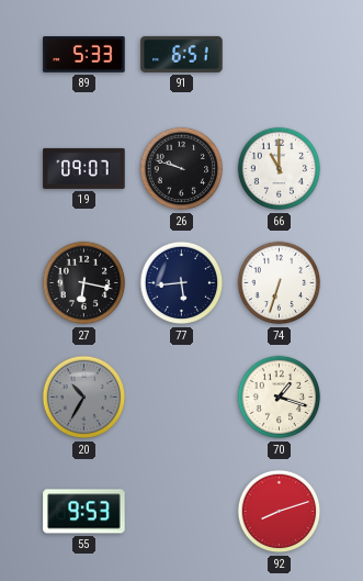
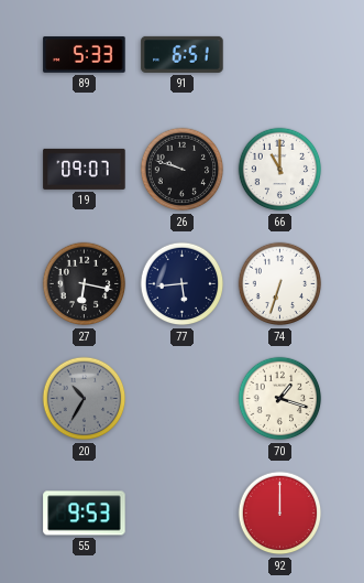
92: 8:12 -> 12:00 (280, 514)
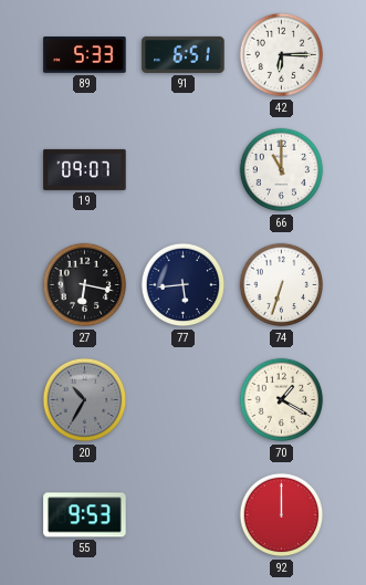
42: none -> 6:15 (282, 55)
26: 9:48 -> none (183, 170)
70: 1:18 -> 1:20 (282, 400)
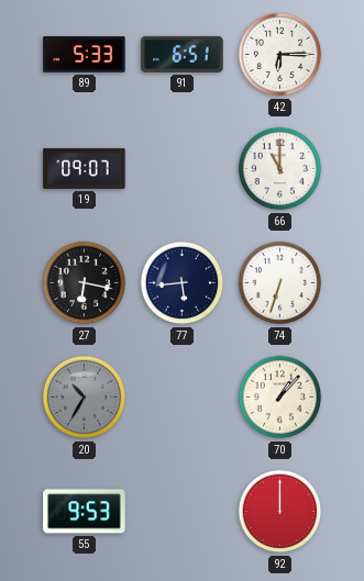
70: 1:20 -> 1:07 (280, 398)
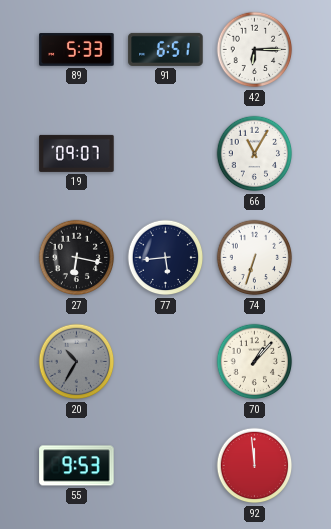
66: 11:00 -> 11:05 (255, 154)
92: 12:00 -> 11:59 (255, 466)
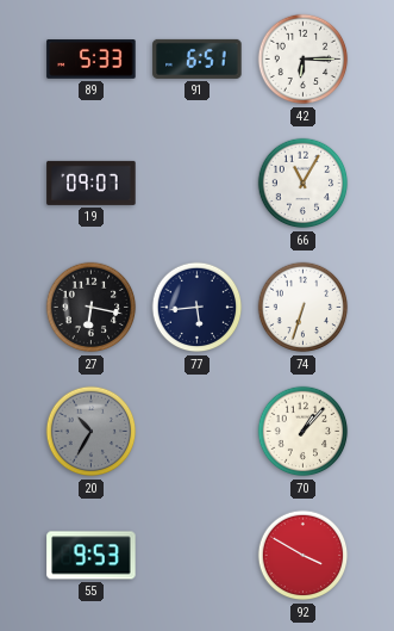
92: 11:59 -> 3:50 (304, 556)
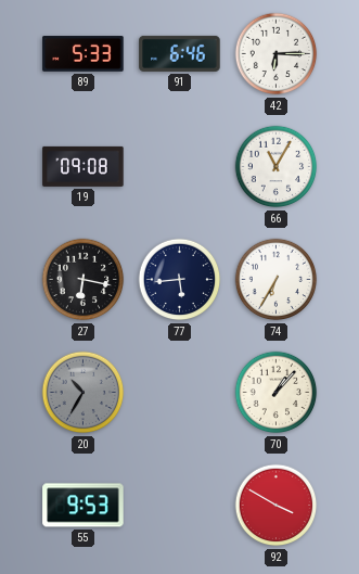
91: 6:51 -> 6:46 (180, 53)
19: 09:07 -> 09:08 (84, 166)
74: 6:33 -> 6:35 (277, 280)
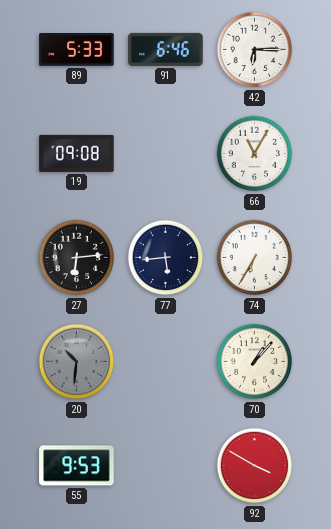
27: 6:17 -> 6:14 (77, 258)
20: 10:35 -> 10:31 (77, 362)
